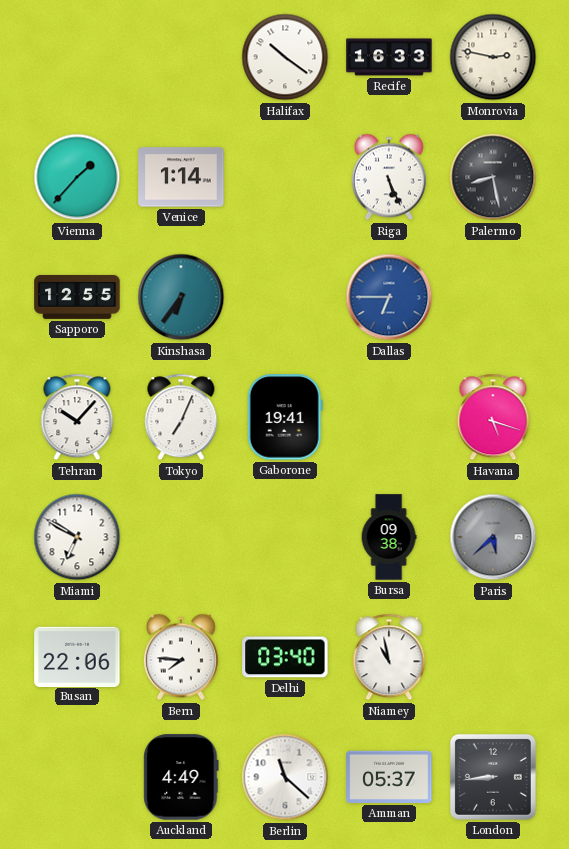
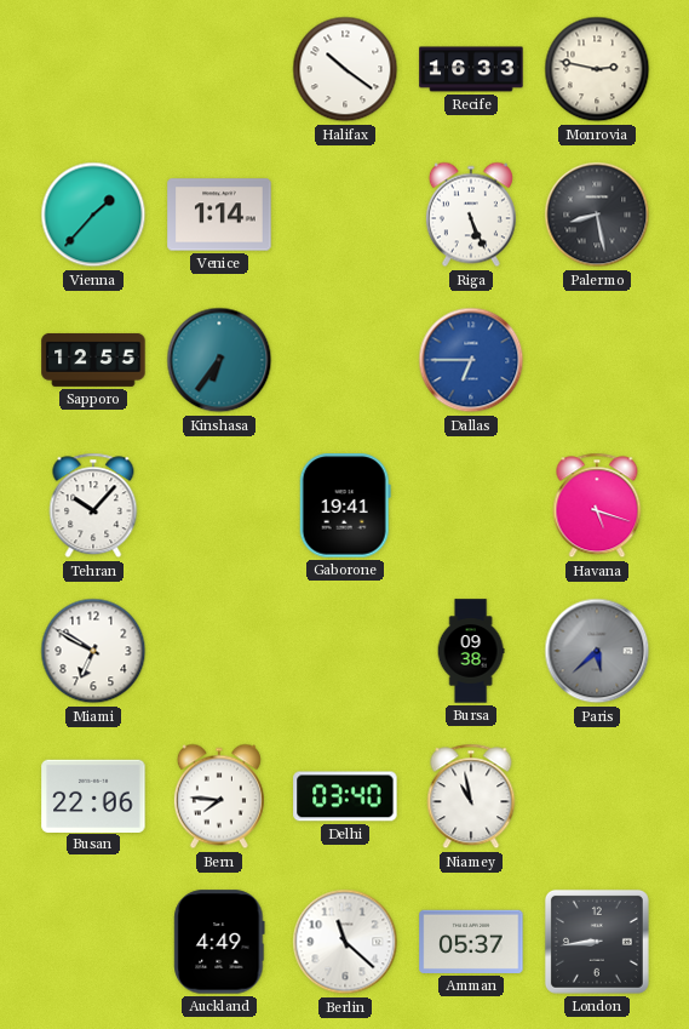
Tokyo: 7:04 -> none (181, 417)
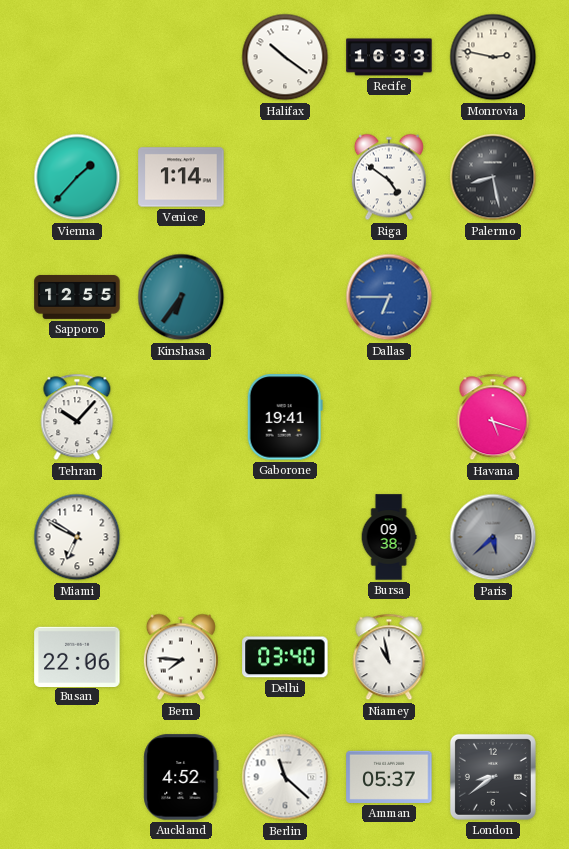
Riga: 5:26 -> 4:51 (389, 177)
Auckland: 4:49 -> 4:52 (181, 777)
London: 8:44 -> 8:39 (493, 777)
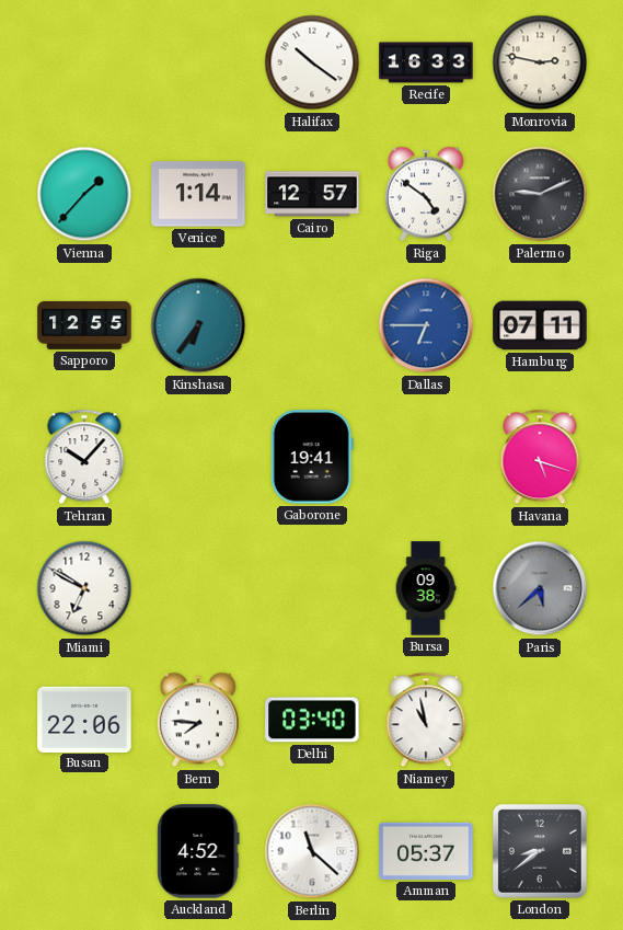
Cairo: none -> 12:57 (312, 194)
Palermo: 8:28 -> 9:11 (540, 194)
Hamburg: none -> 07:11 (540, 325)
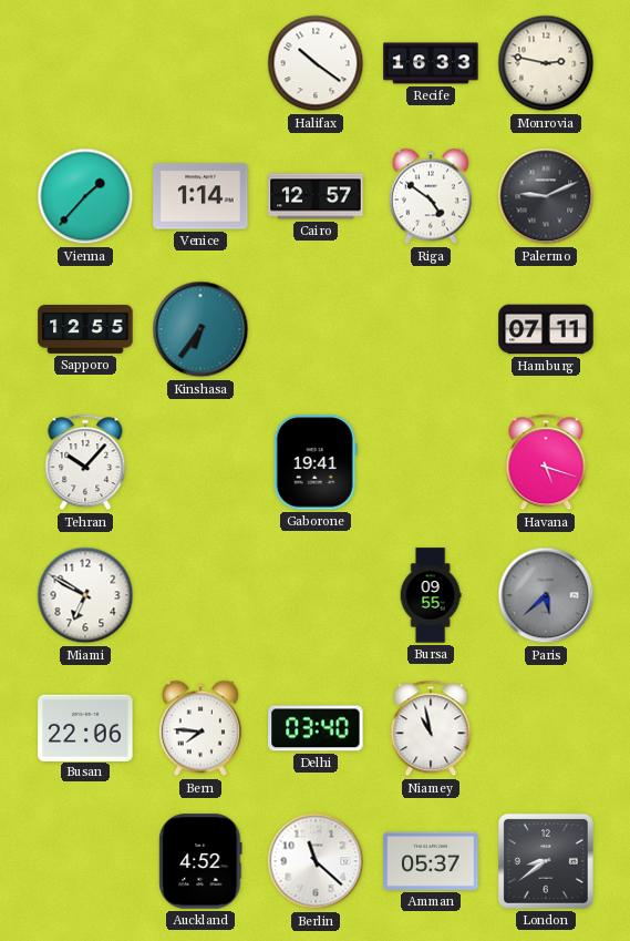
Dallas: 6:45 -> none (426, 325)
Bursa: 09:38 -> 09:55 (431, 595)
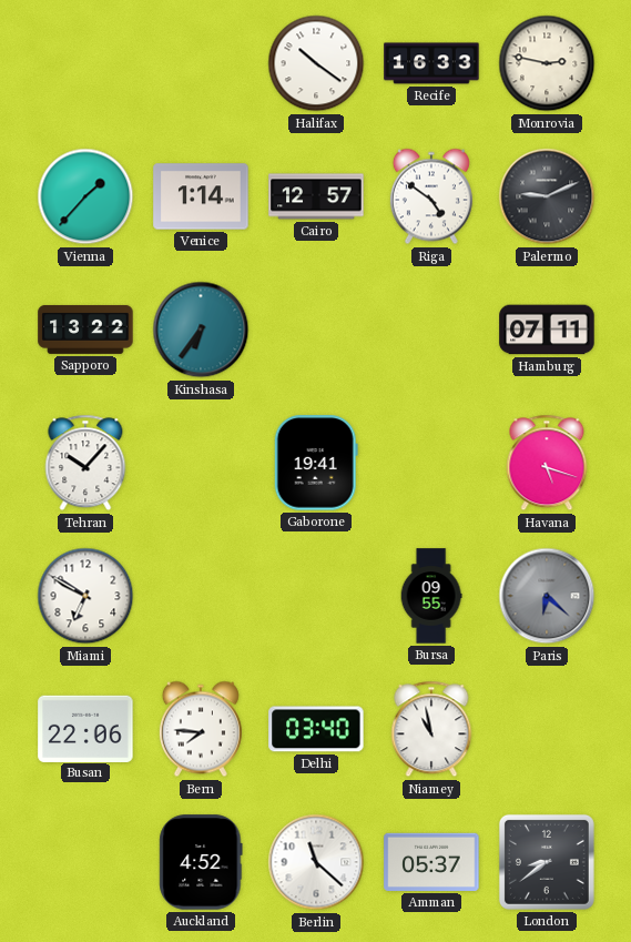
Sapporo: 12:55 -> 13:22 (85, 330)
Paris: 5:38 -> 6:22 (547, 596)
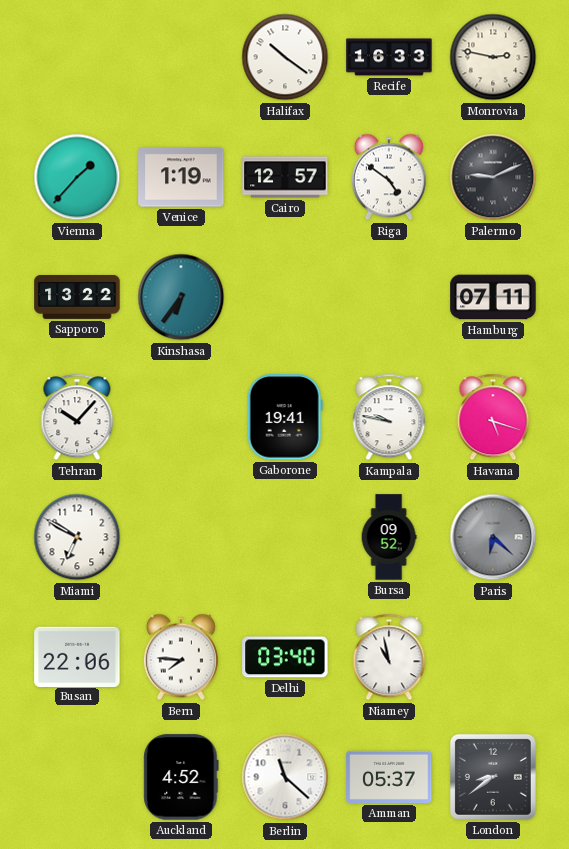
Venice: 1:14 -> 1:19 (181, 177)
Kampala: none -> 9:47 (389, 417)
Bursa: 09:55 -> 09:52 (389, 537)
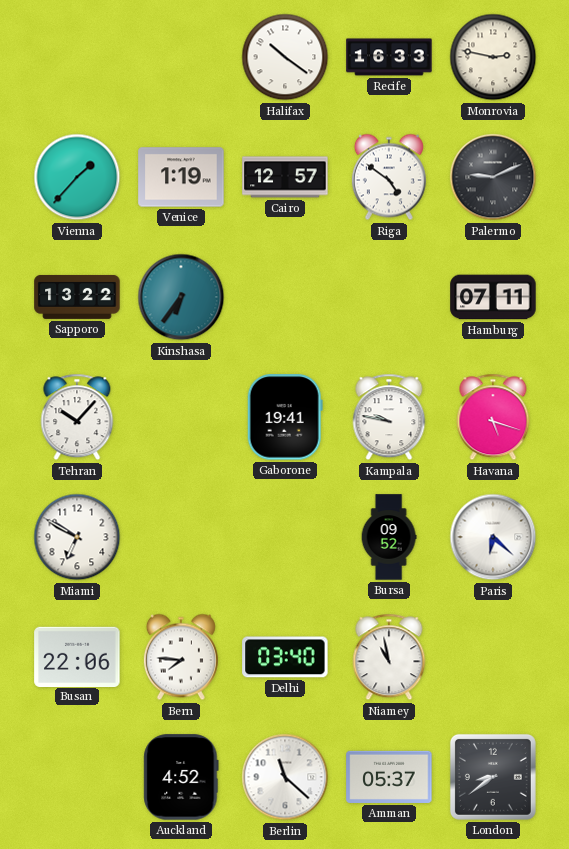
Paris dial: grey -> white (493, 537)
